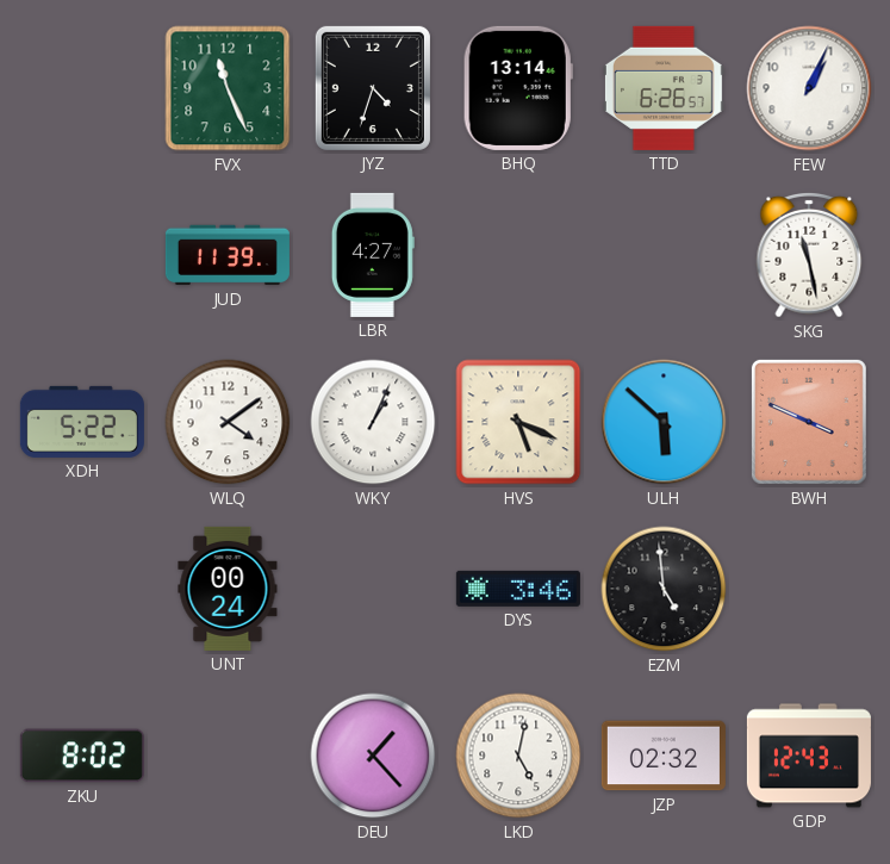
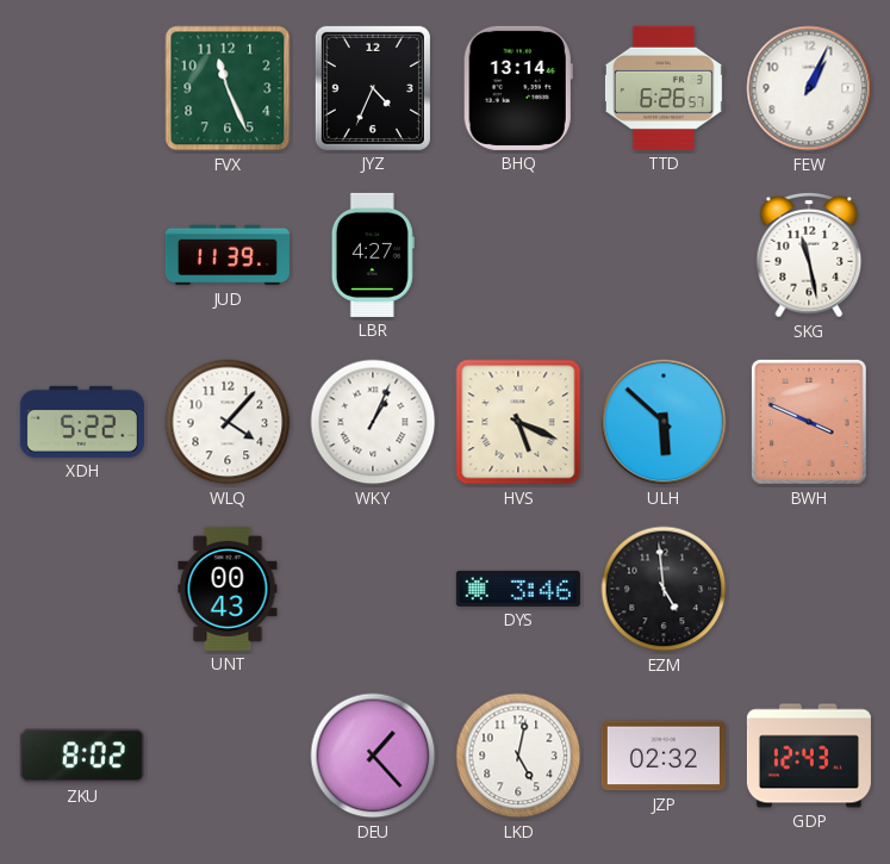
JYZ: 4:33 -> 4:34 (373, 88)
WLQ: 4:09 -> 4:07 (228, 422)
UNT: 00:24 -> 00:43 (228, 589)
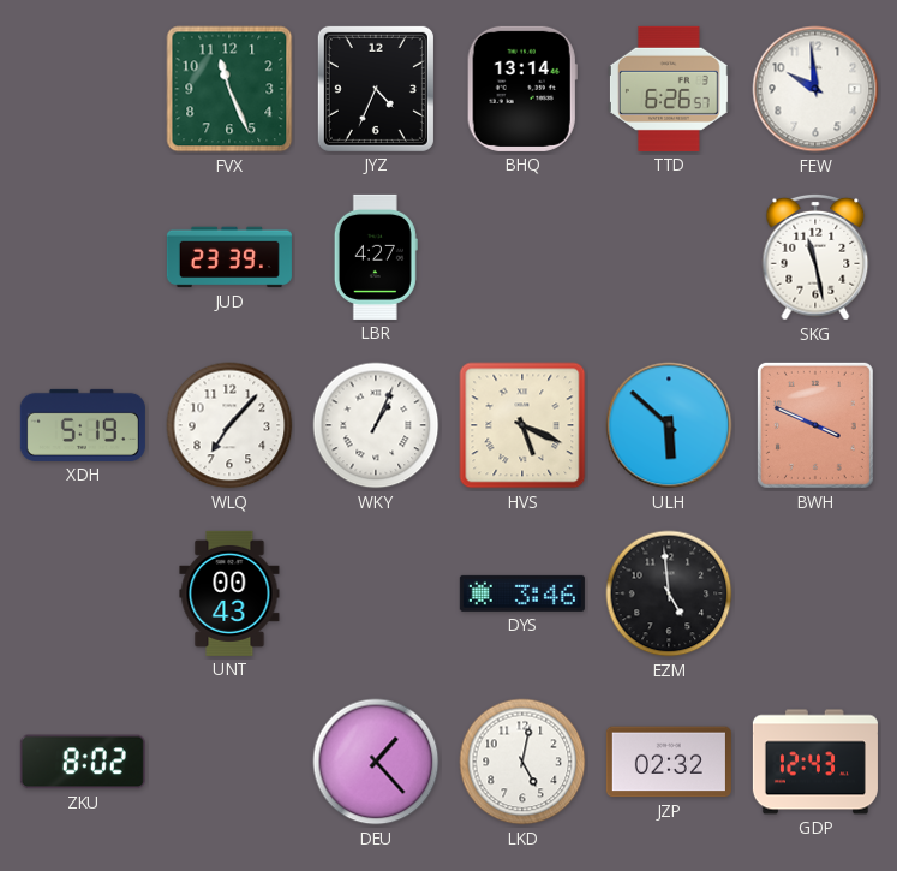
FEW: 1:04 -> 9:59 (815, 89)
JUD: 11:39 -> 23:39 (229, 257)
XDH: 5:22 -> 5:19 (83, 425)
WLQ: 4:07 -> 7:07 (229, 425)
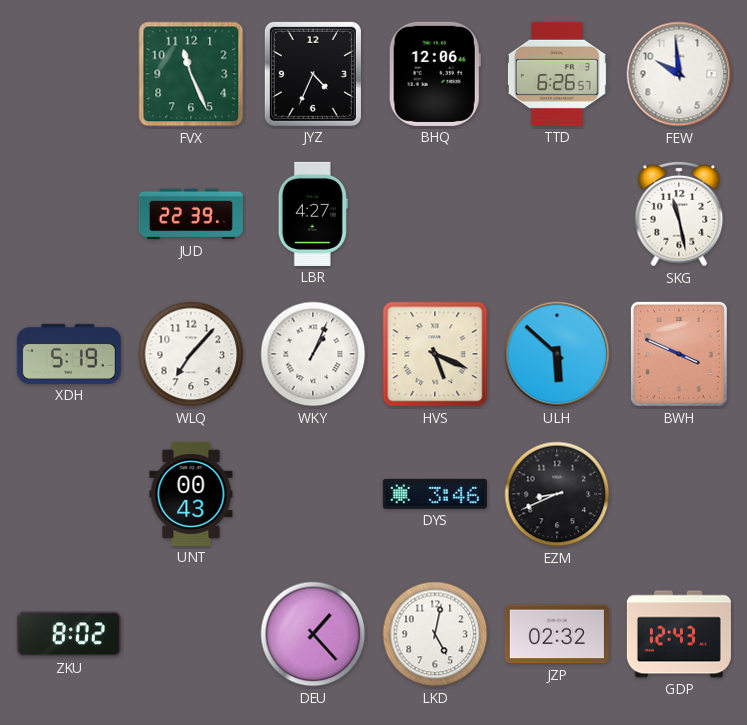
BHQ: 13:14 -> 12:06 (435, 74)
JUD: 23:39 -> 22:39 (191, 214)
EZM: 4:59 -> 8:41 (557, 494)
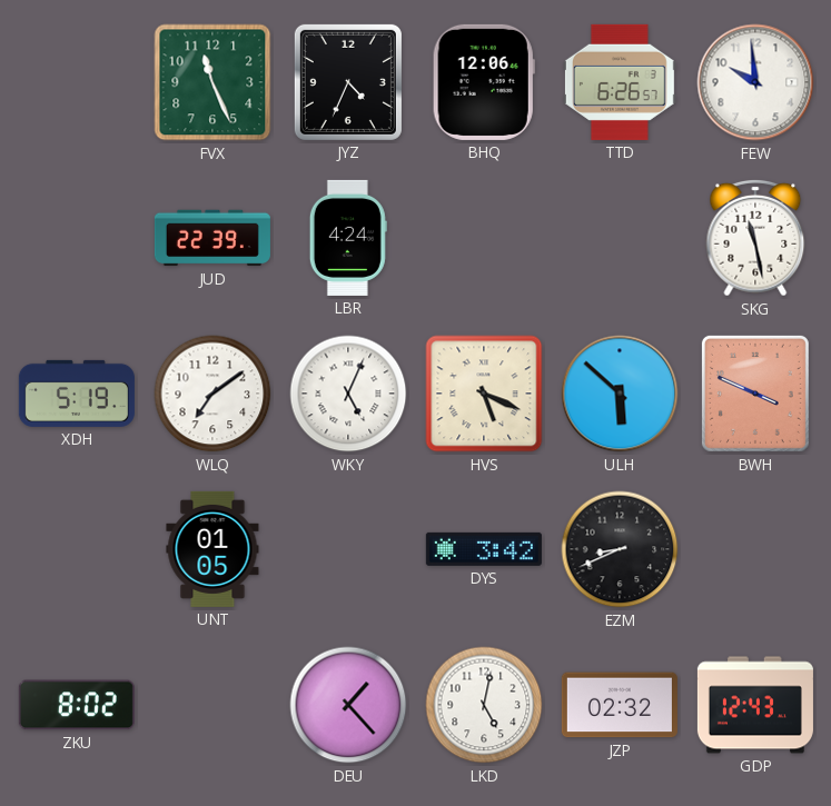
LBR: 4:27 -> 4:24 (348, 238)
WLQ: 7:07 -> 7:09 (212, 394)
WKY: 1:04 -> 5:04 (348, 394)
UNT: 00:43 -> 01:05 (212, 549)
DYS: 3:46 -> 3:42 (484, 549)
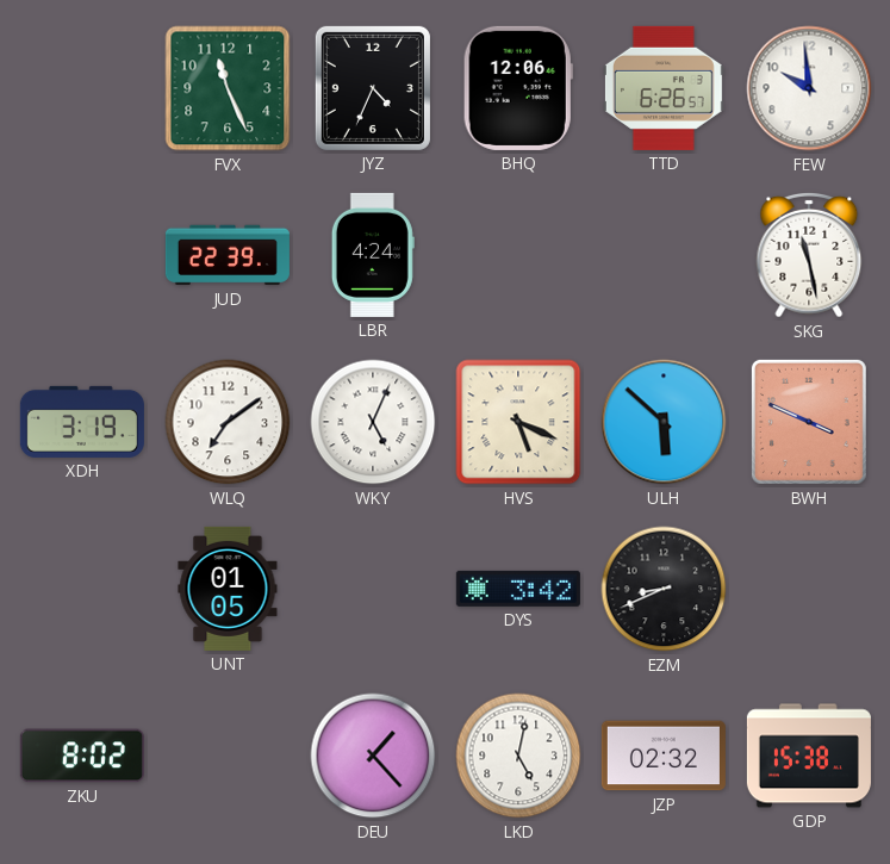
XDH: 5:19 -> 3:19 (82, 422)
GDP: 12:43 -> 15:38 (809, 756)
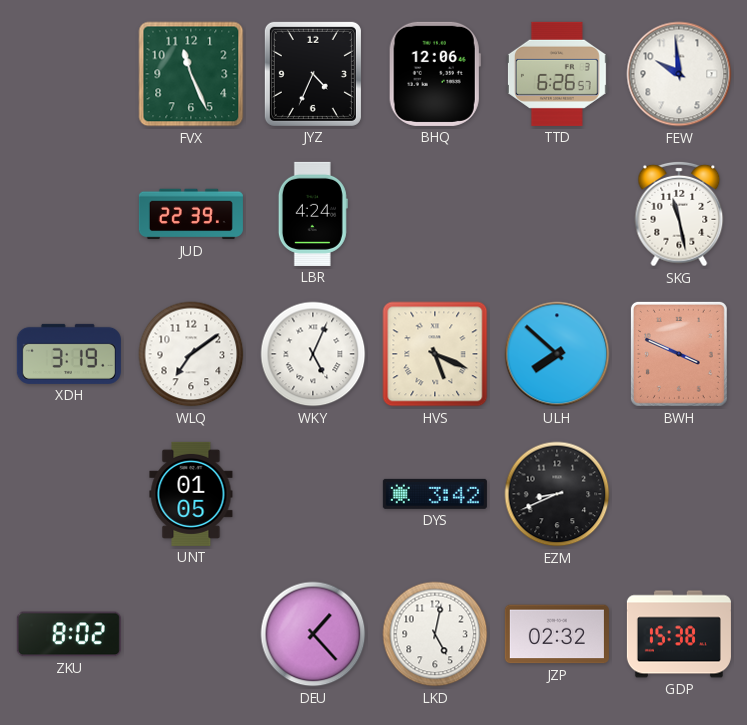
ULH: 5:52 -> 7:52 (557, 354)
